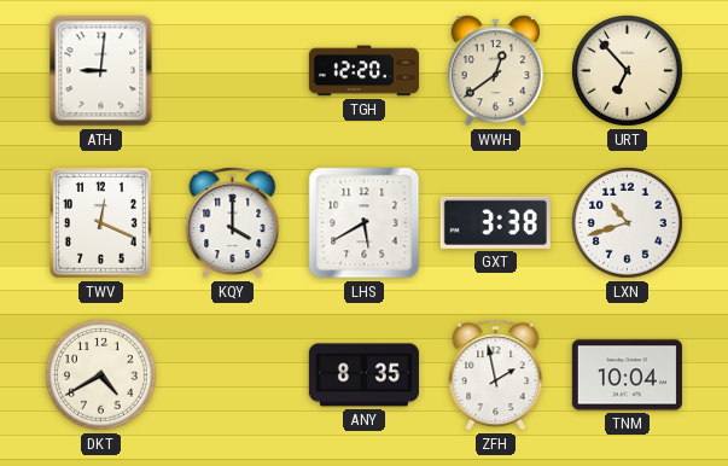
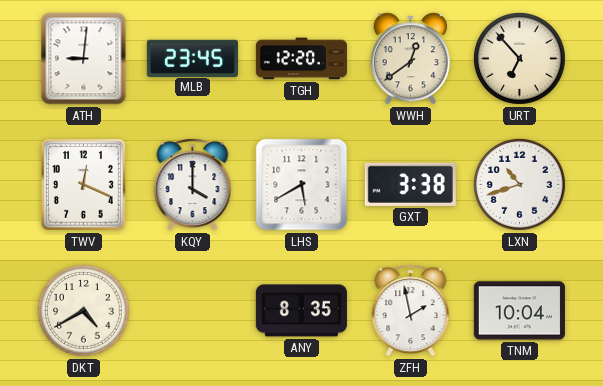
MLB: none -> 23:45 (192, 58)
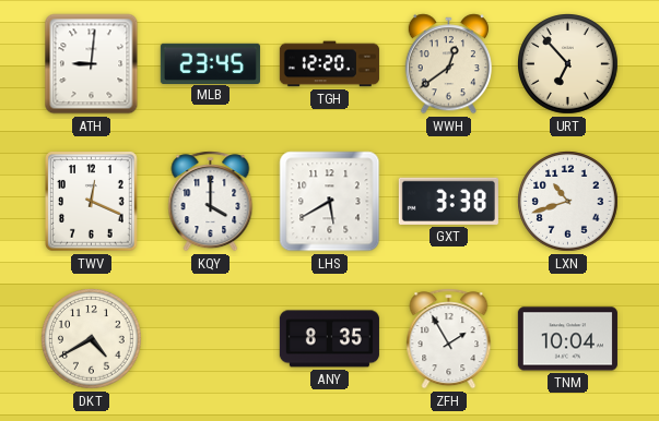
ZFH: 1:58 -> 1:55 (449, 339)
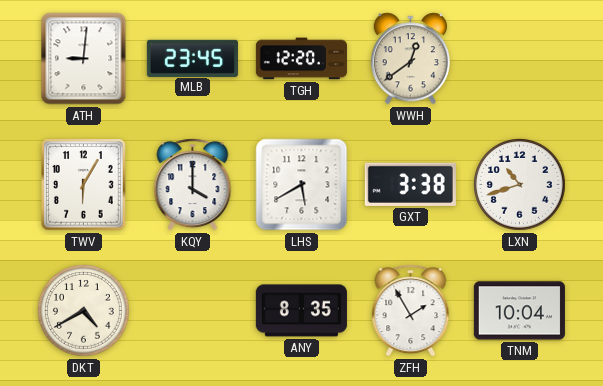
URT: 6:53 -> none (568, 64)
TWV: 12:19 -> 6:05 (84, 185)
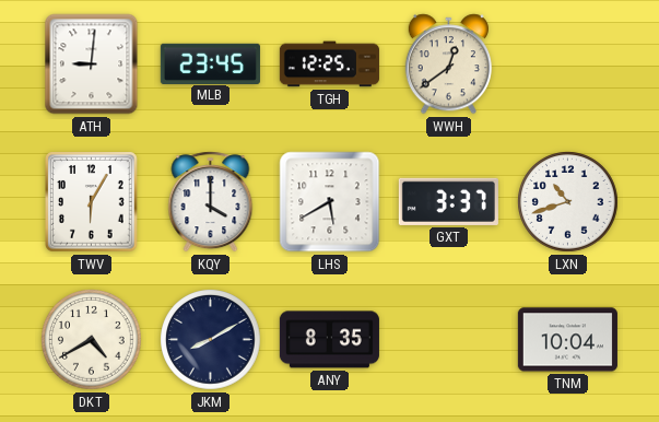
TGH: 12:20 -> 12:25 (329, 65)
GXT: 3:38 -> 3:37 (448, 201)
JKM: none -> 8:10 (211, 340)
ZFH: 1:55 -> none (411, 311)
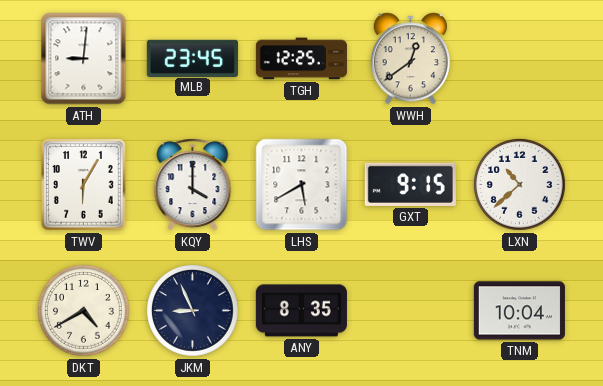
GXT: 3:37 -> 9:15 (410, 184)
LXN: 10:42 -> 10:38 (520, 185)
JKM: 8:10 -> 8:56 (193, 311)
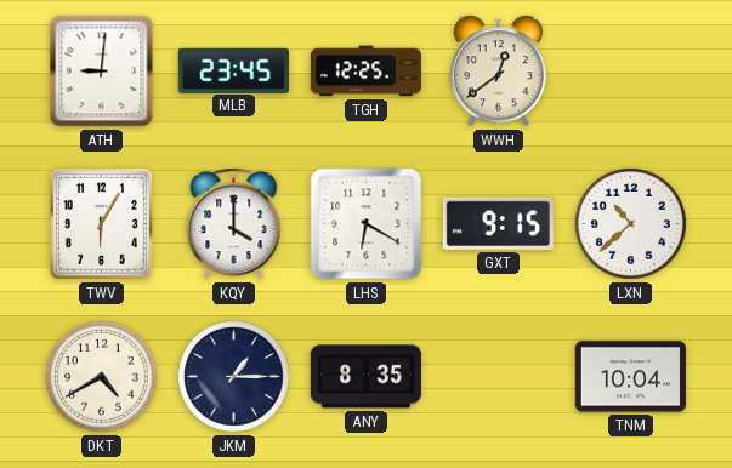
LHS: 5:40 -> 6:20 (367, 224)
JKM: 8:56 -> 1:15 (234, 377)
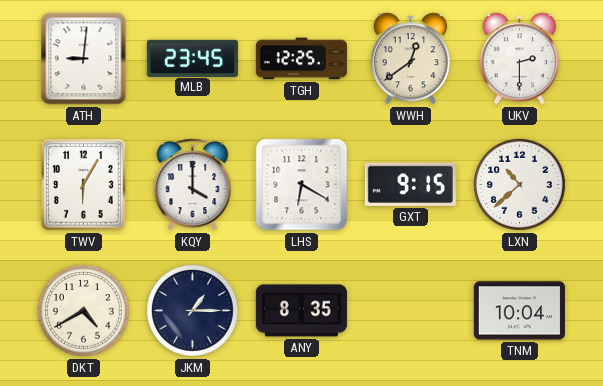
UKV: none -> 2:30 (519, 59)
